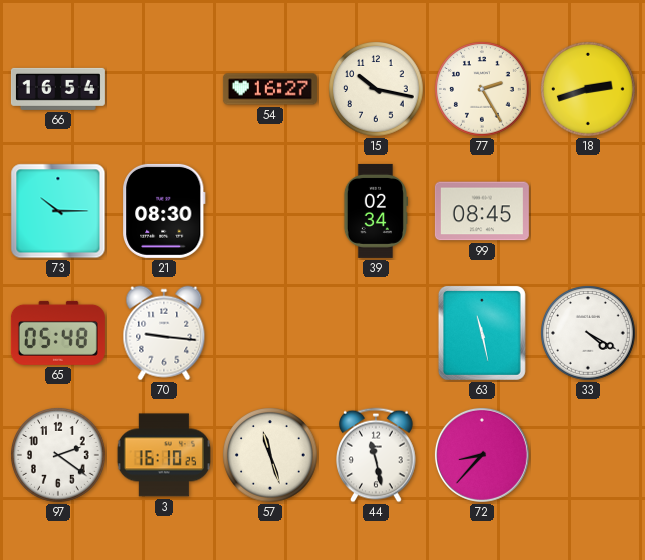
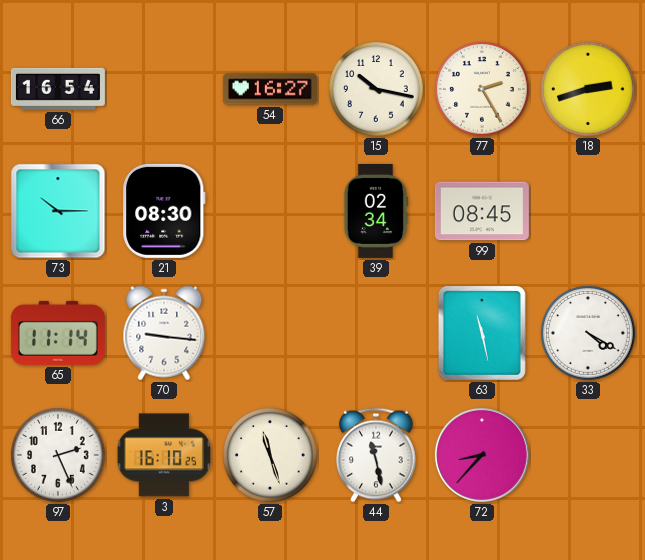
65: 05:48 -> 11:14 (58, 333)
97: 2:21 -> 2:26 (59, 456)
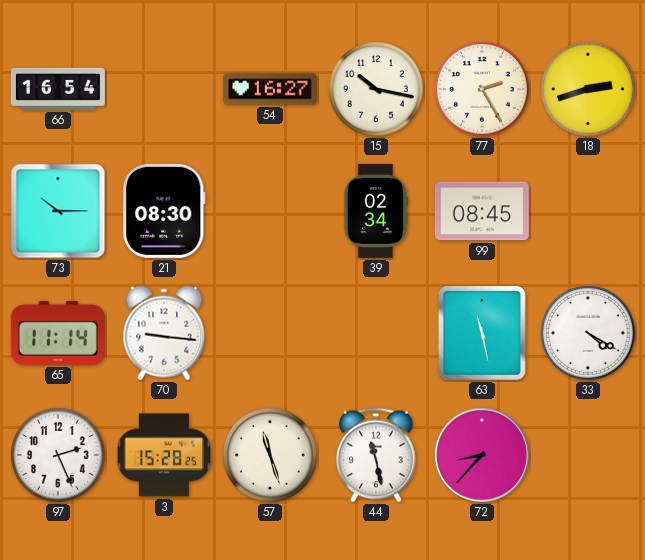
3: 16:10 -> 15:28 (164, 455)
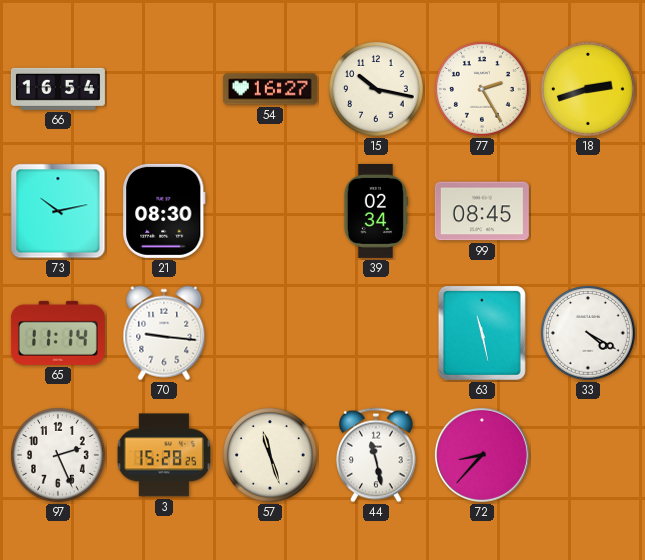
73: 10:15 -> 10:13 (58, 211)
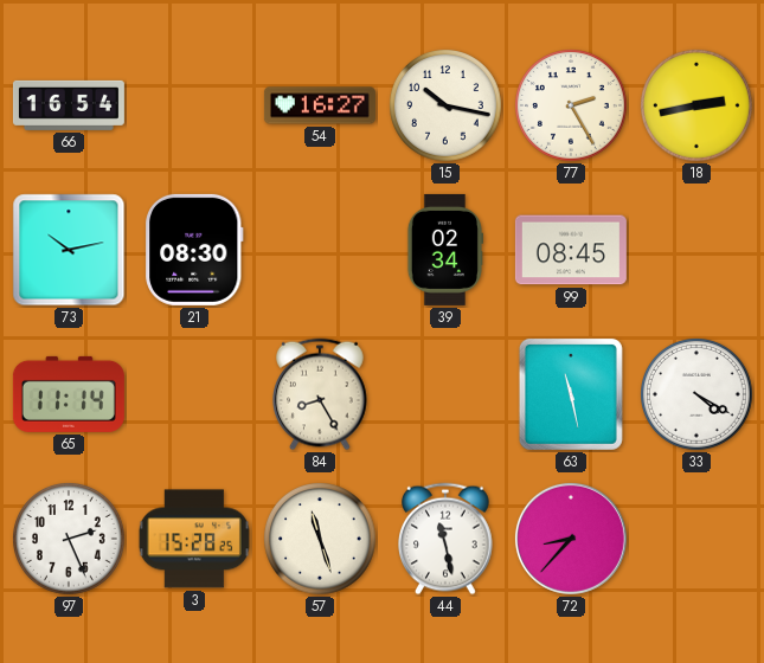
18: 2:42 -> 2:43 (698, 107)
70: 9:16 -> none (164, 333)
84: none -> 8:25 (321, 394)
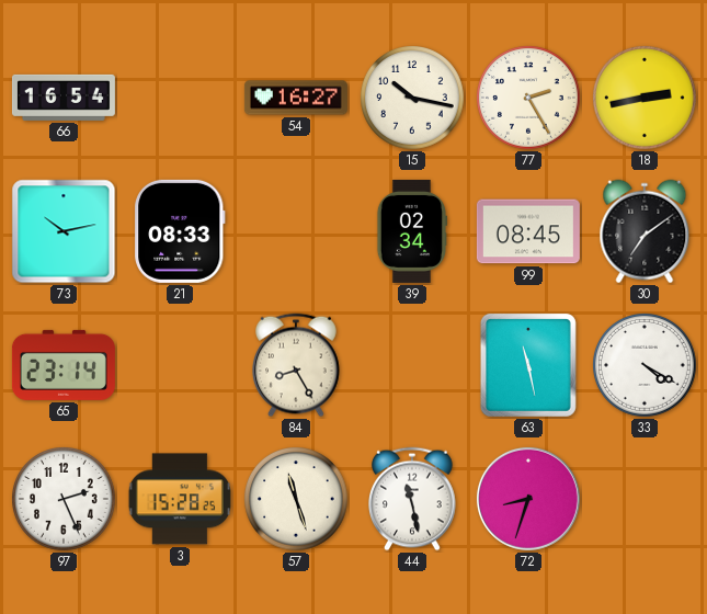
21: 08:30 -> 08:33 (181, 231)
30: none -> 7:09 (645, 231)
65: 11:14 -> 23:14 (64, 365)
72: 8:37 -> 8:33 (528, 499)
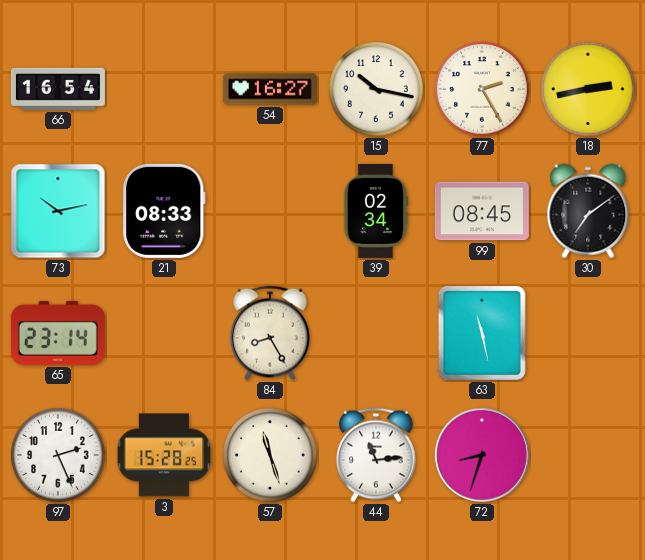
33: 4:20 -> none (646, 366)
44: 11:28 -> 11:14 (377, 455)
